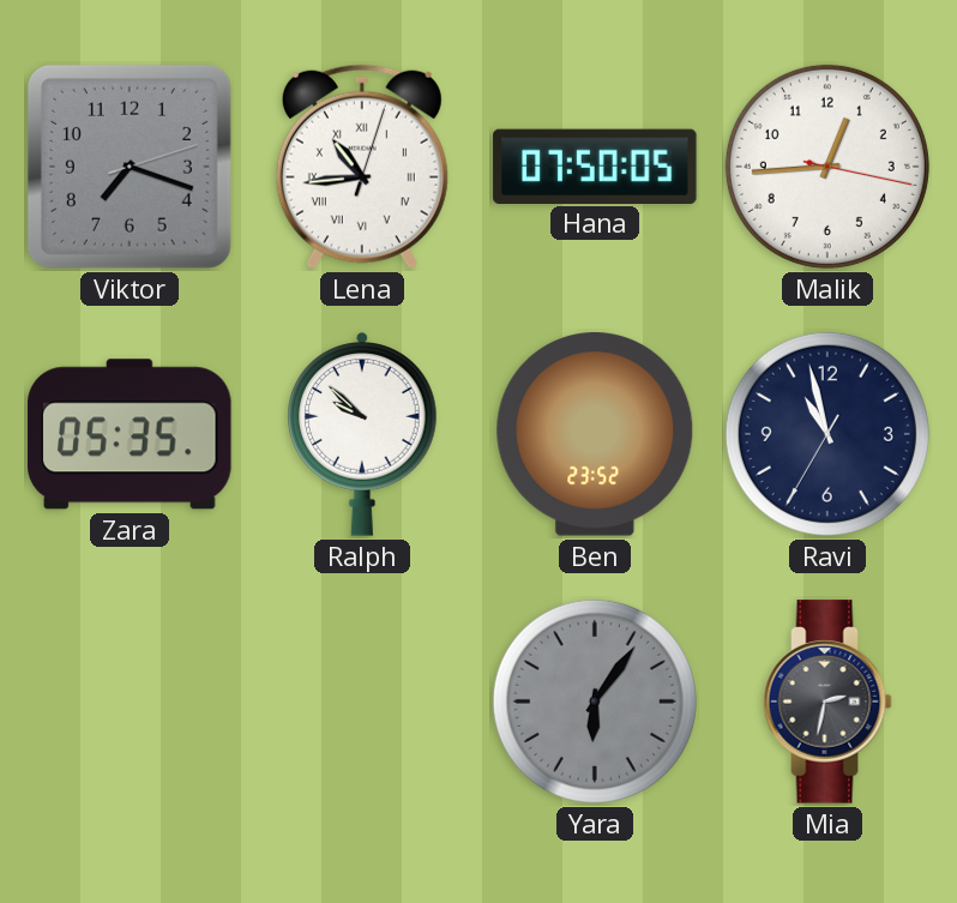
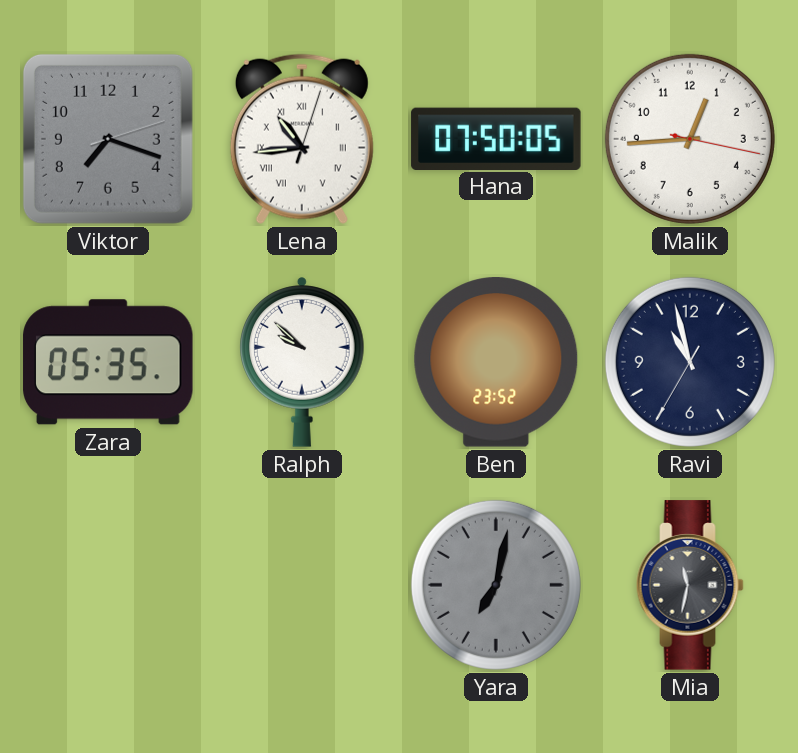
Yara: 6:06 -> 7:02 (496, 585)
Mia: 2:32 -> 11:32 (690, 585)
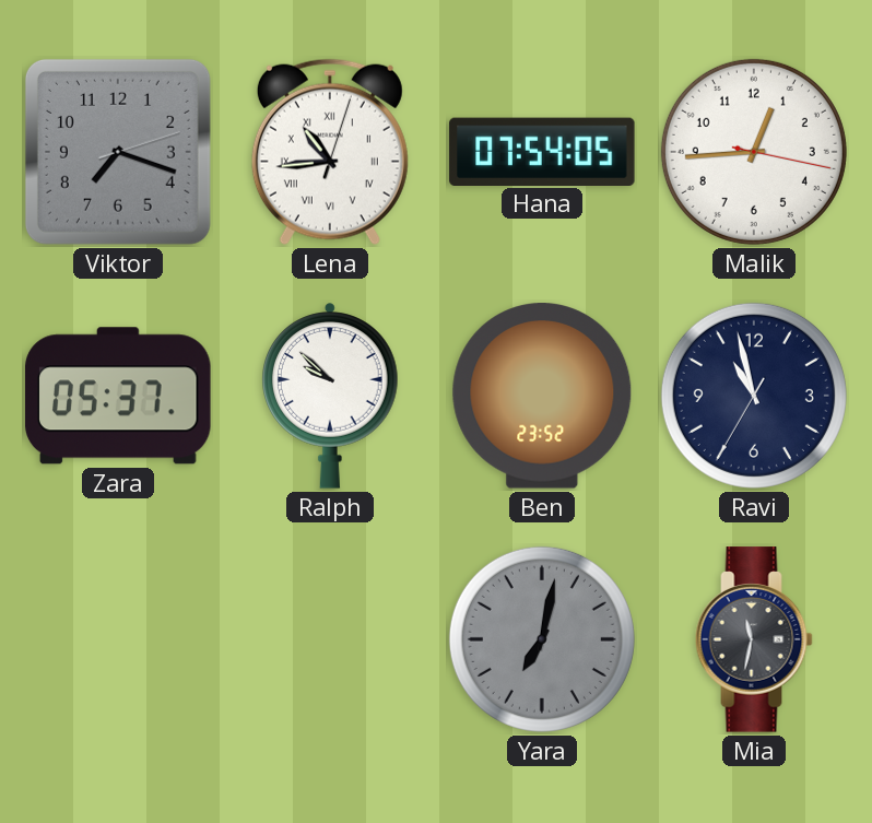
Hana: 07:50 -> 07:54 (542, 151)
Zara: 05:35 -> 05:37 (118, 396)
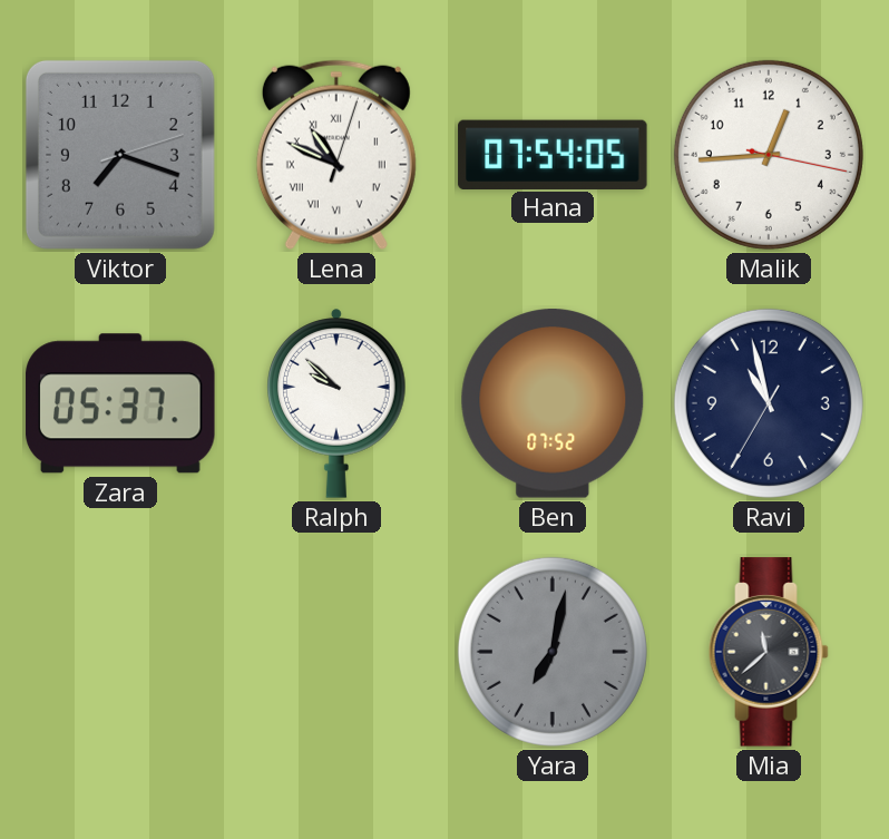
Lena: 10:44 -> 10:49 (336, 155)
Ben: 23:52 -> 07:52 (553, 403)
Mia: 11:32 -> 11:38 (769, 652)
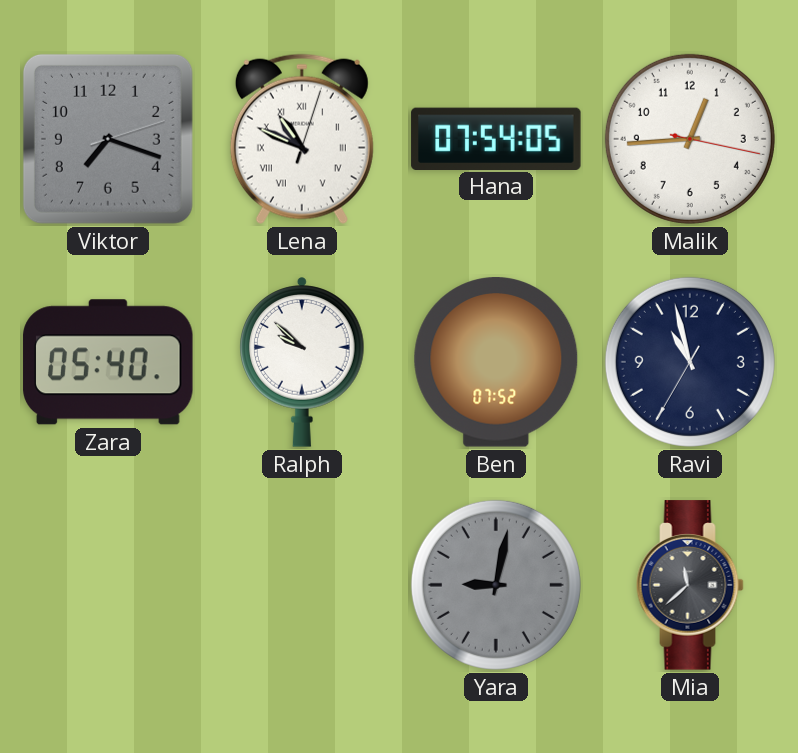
Zara: 05:37 -> 05:40 (108, 362)
Yara: 7:02 -> 9:02 (496, 585)
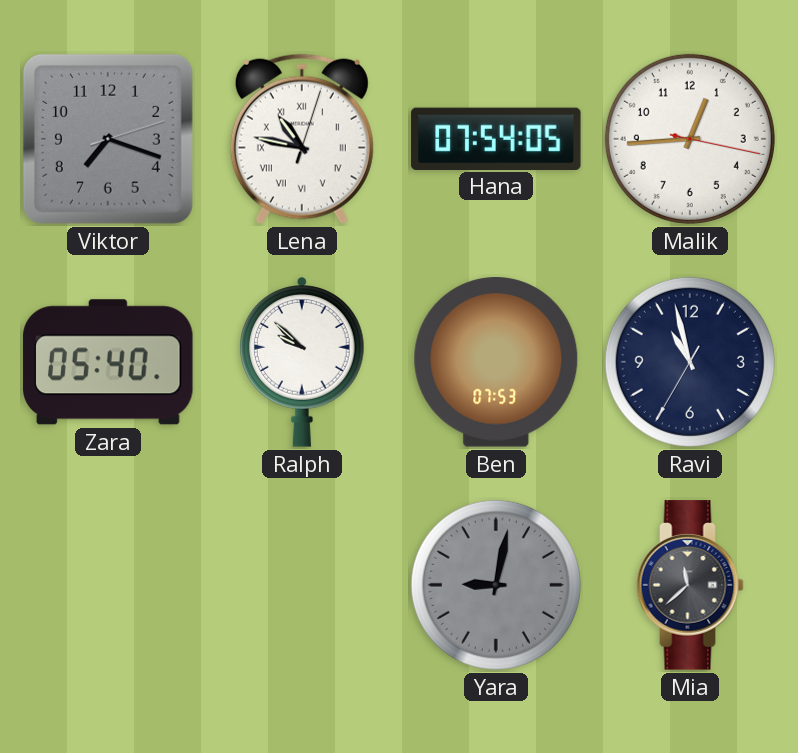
Lena: 10:49 -> 10:47 (302, 139)
Ben: 07:52 -> 07:53 (496, 362)
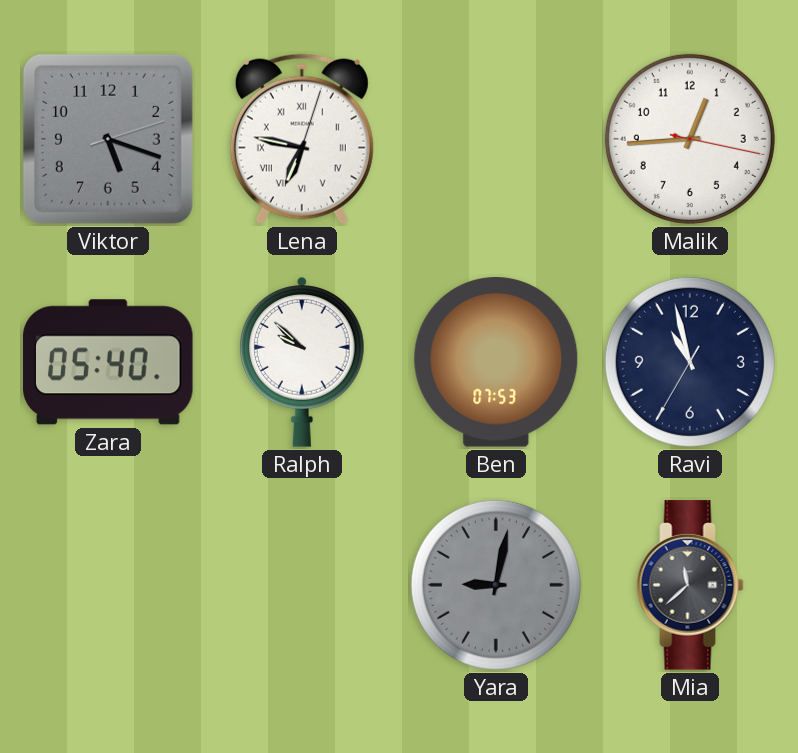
Viktor: 7:18 -> 5:18 (108, 139)
Lena: 10:47 -> 6:47 (302, 139)
Hana: 07:54 -> none (496, 138)
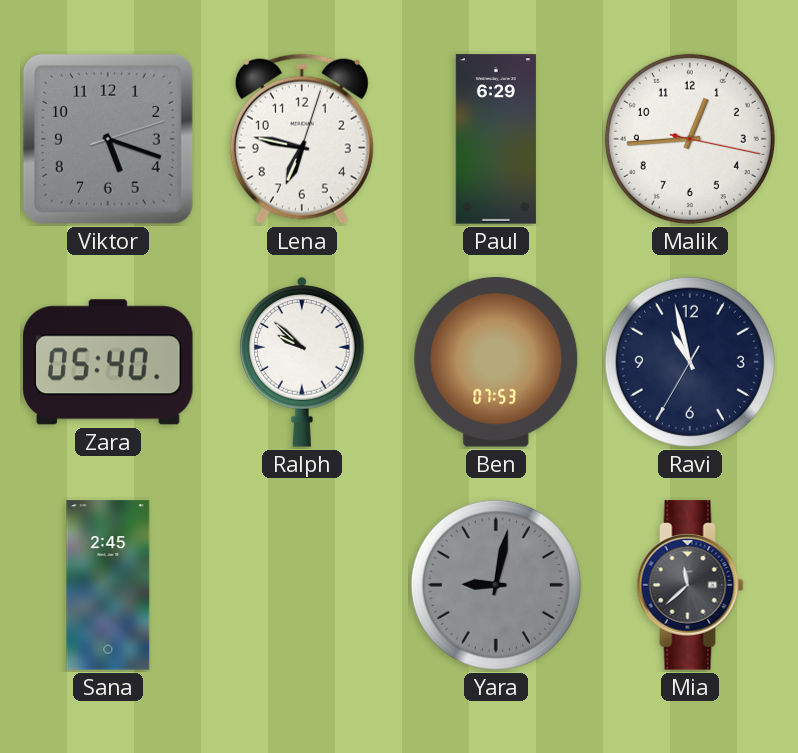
Lena numerals: Roman -> Arabic (302, 139)
Paul: none -> 6:29 (496, 139)
Sana: none -> 2:45 (108, 585)
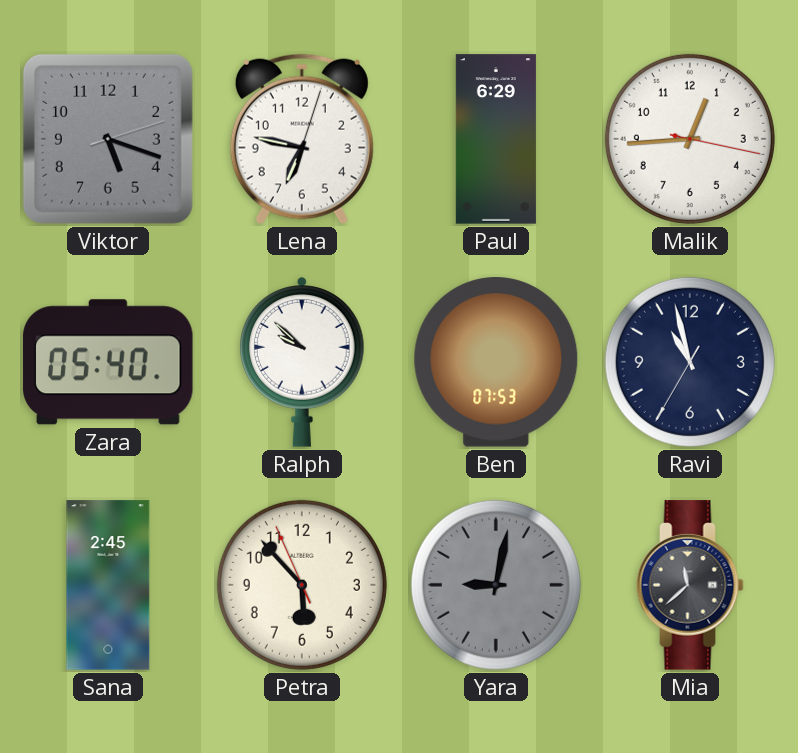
Petra: none -> 5:52 (302, 585)
